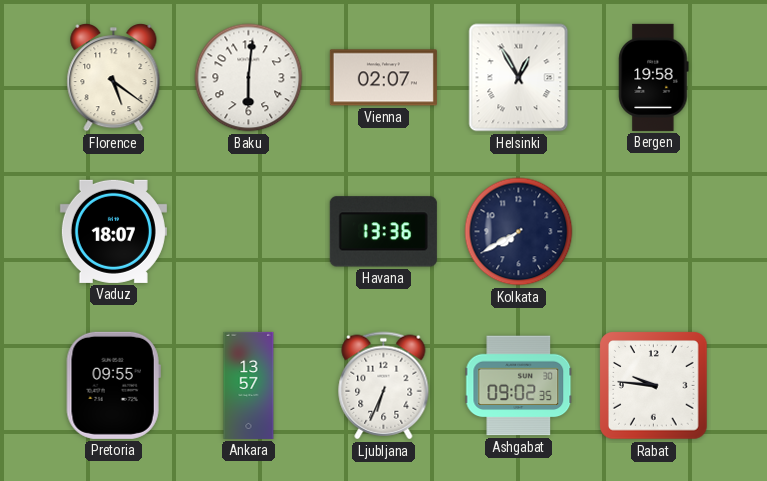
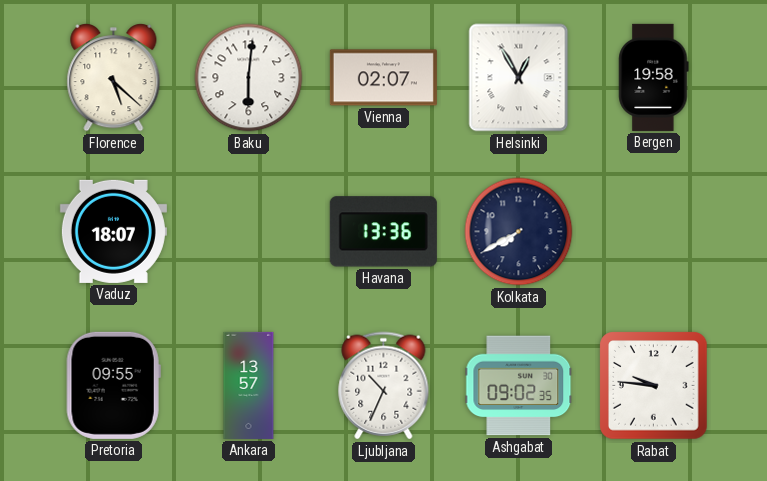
Florence: 5:21 -> 5:22 (114, 78)
Ljubljana: 6:34 -> 10:34 (384, 386)
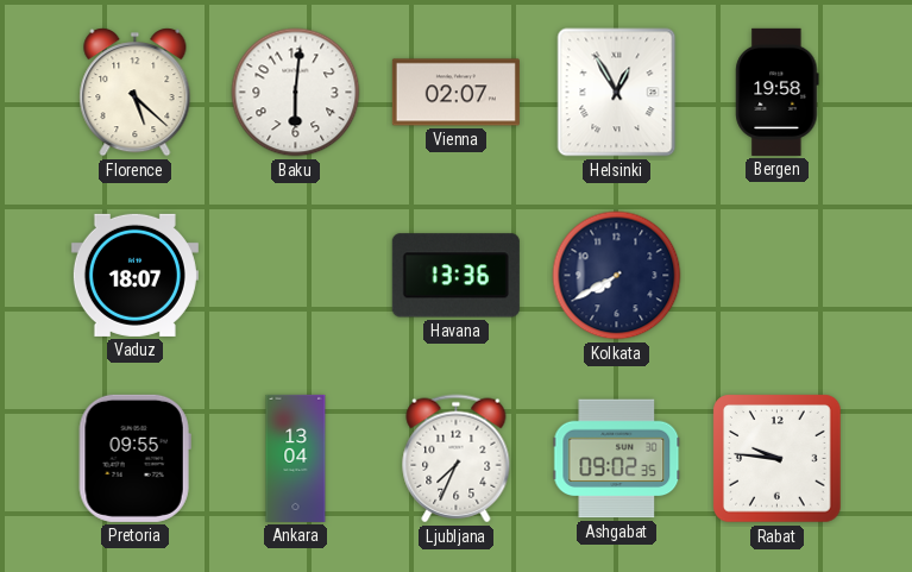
Ankara: 13:57 -> 13:04 (296, 458)
Ljubljana: 10:34 -> 7:34 (457, 459)
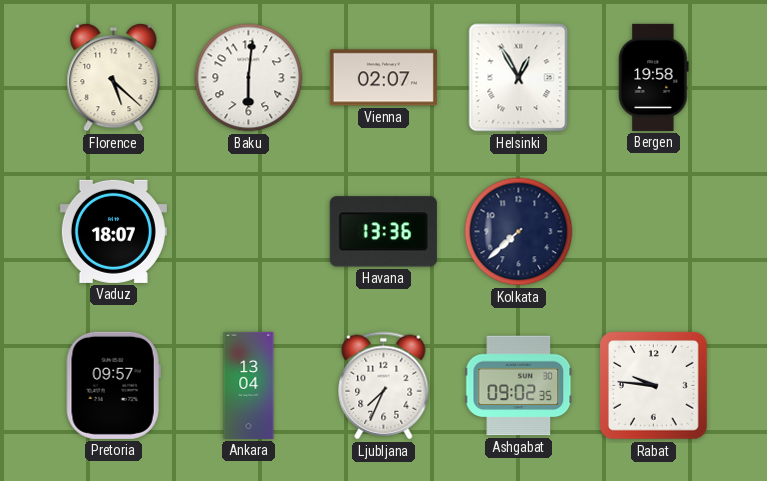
Kolkata: 7:40 -> 7:38 (519, 232)
Pretoria: 09:55 -> 09:57 (113, 385)
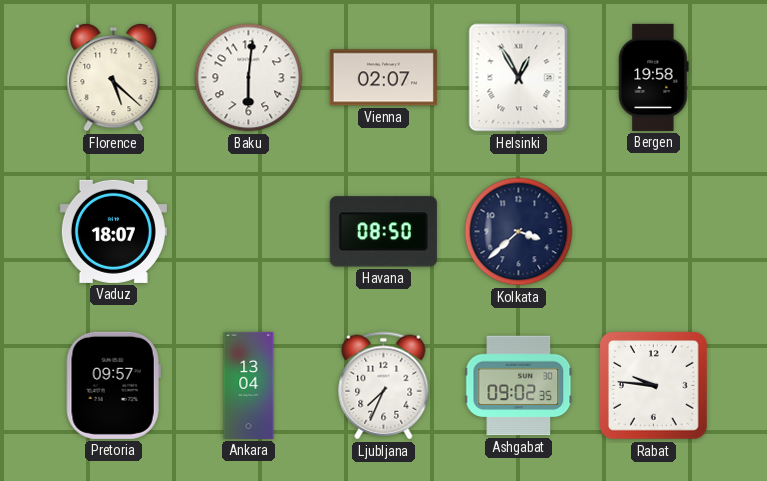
Havana: 13:36 -> 08:50 (383, 232)
Kolkata: 7:38 -> 3:38 (519, 232)
